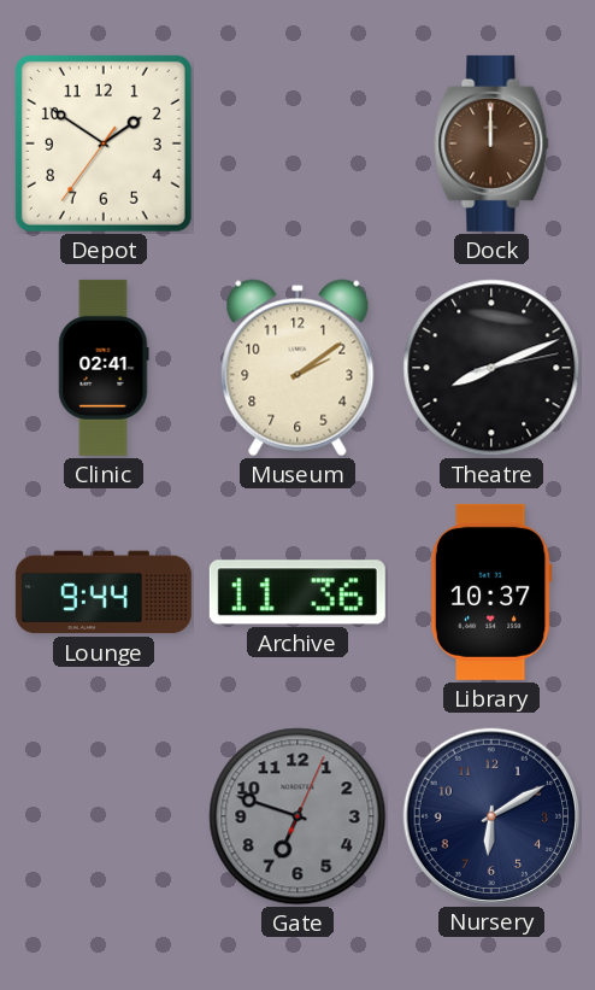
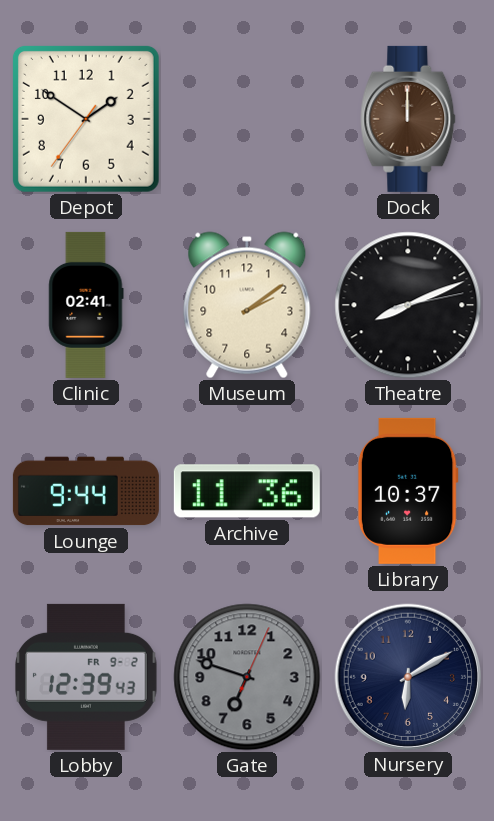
Lobby: none -> 12:39 (86, 677)
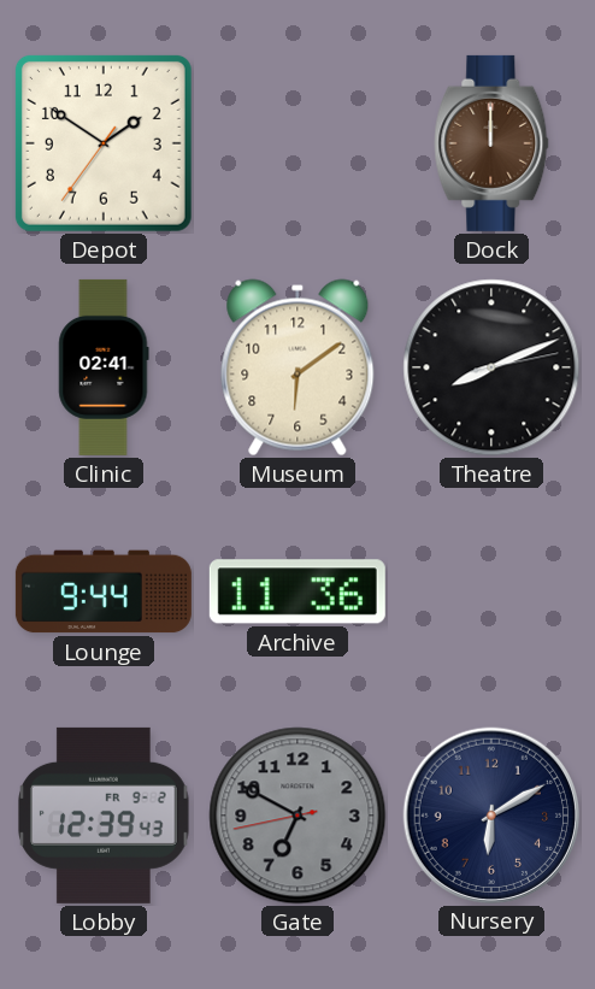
Museum: 2:09 -> 6:09 (297, 367)
Library: 10:37 -> none (408, 491)
Gate: 6:48 -> 6:49 (297, 816)
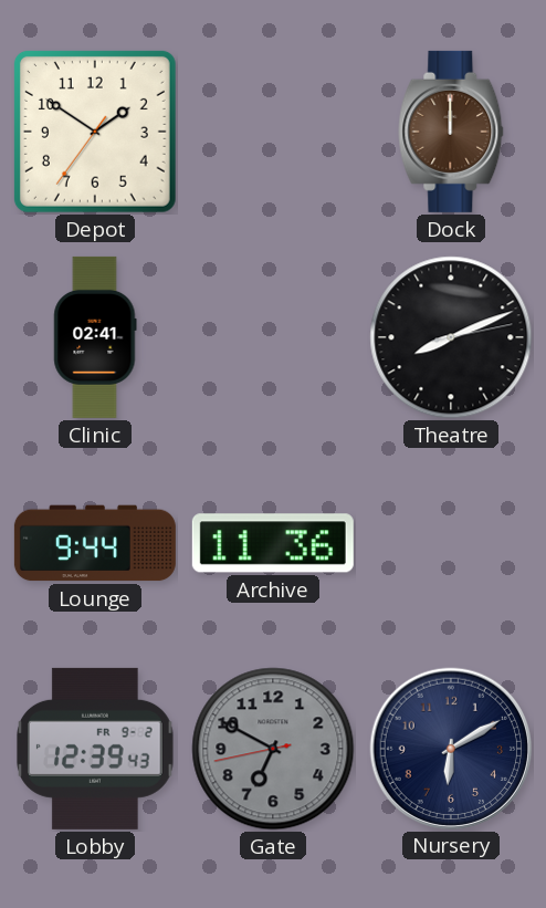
Museum: 6:09 -> none (297, 367)
